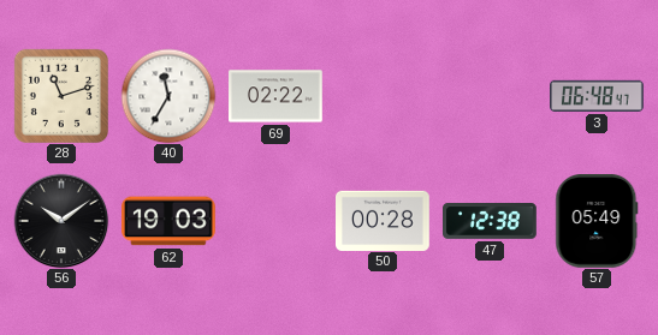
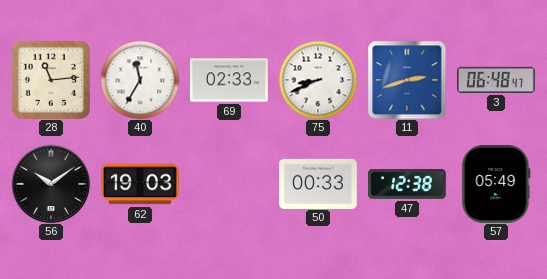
28: 11:12 -> 11:14 (51, 80)
69: 02:22 -> 02:33 (230, 80)
75: none -> 8:41 (318, 80)
11: none -> 2:42 (407, 80)
50: 00:28 -> 00:33 (319, 183)
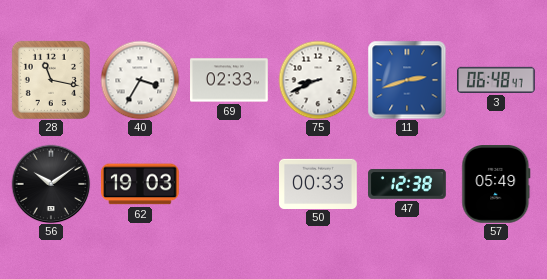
28: 11:14 -> 11:17 (51, 80)
40: 11:35 -> 3:35 (140, 80)
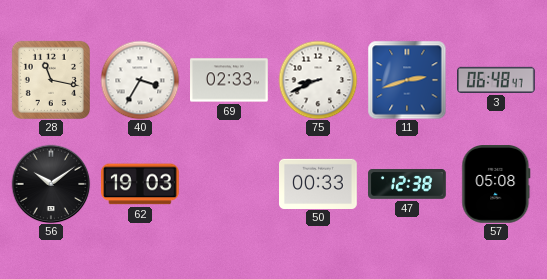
57: 05:49 -> 05:08 (496, 185)
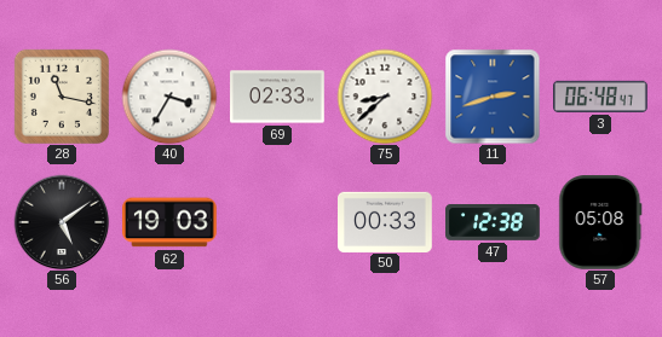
75: 8:41 -> 8:38 (385, 97)
56: 10:09 -> 5:09 (62, 222)
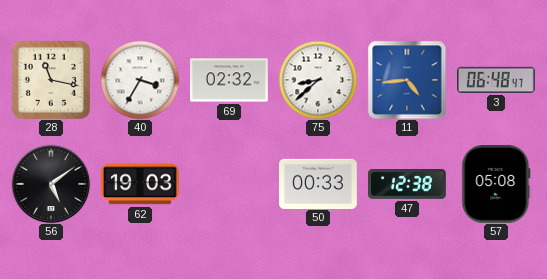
69: 02:33 -> 02:32 (230, 80)
11: 2:42 -> 4:44 (407, 80)
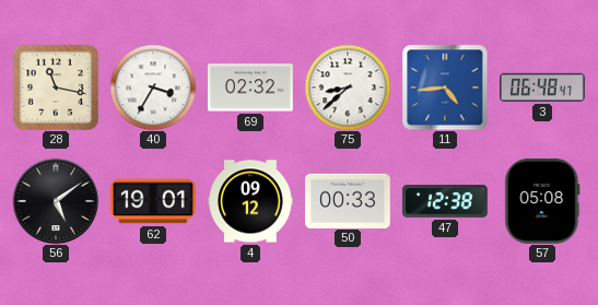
62: 19:03 -> 19:01 (154, 201)
4: none -> 09:12 (251, 201)
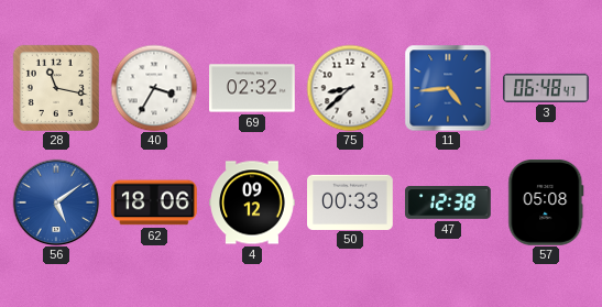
56 dial: black -> blue (56, 202)
62: 19:01 -> 18:06 (155, 202)
